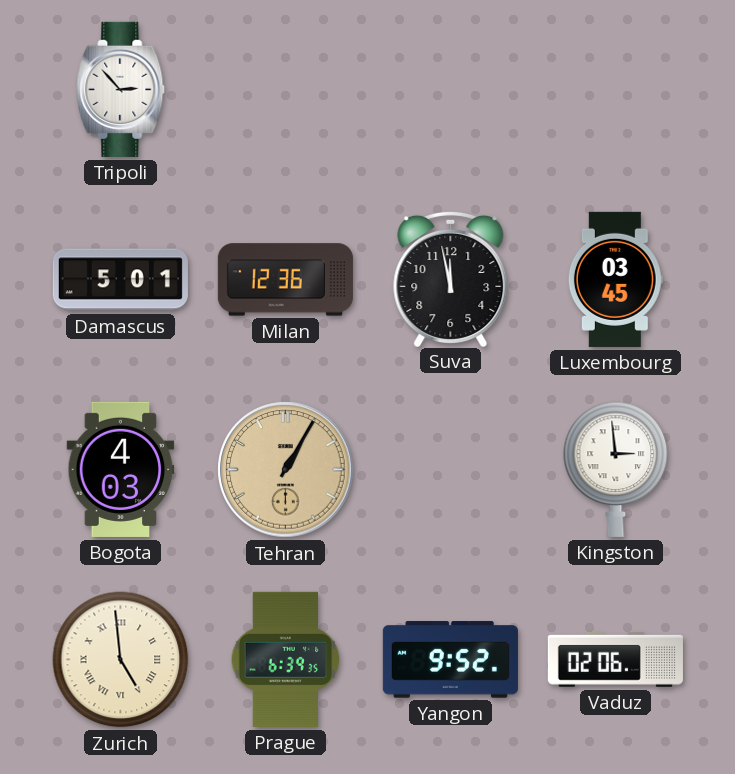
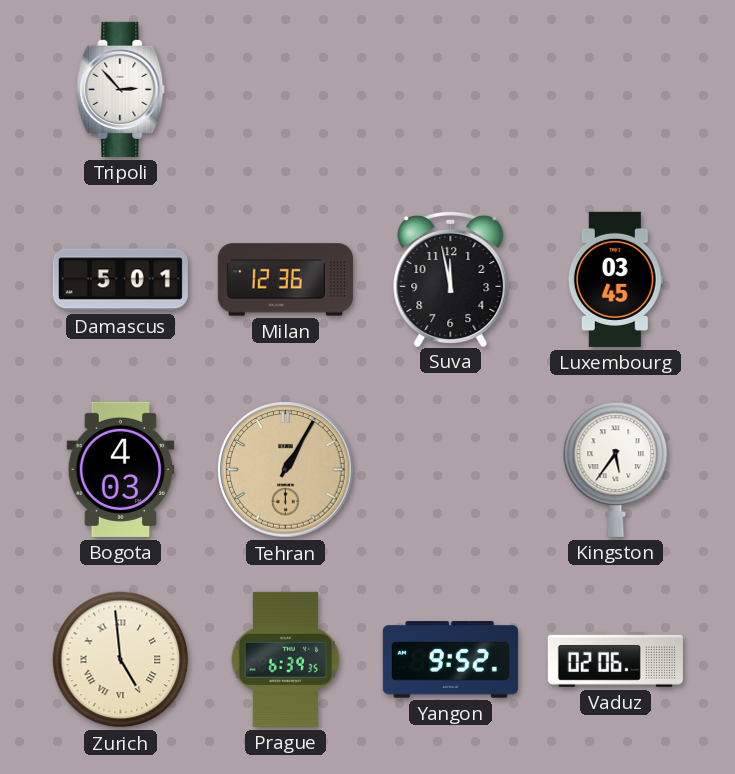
Kingston: 2:59 -> 5:36 (616, 469)
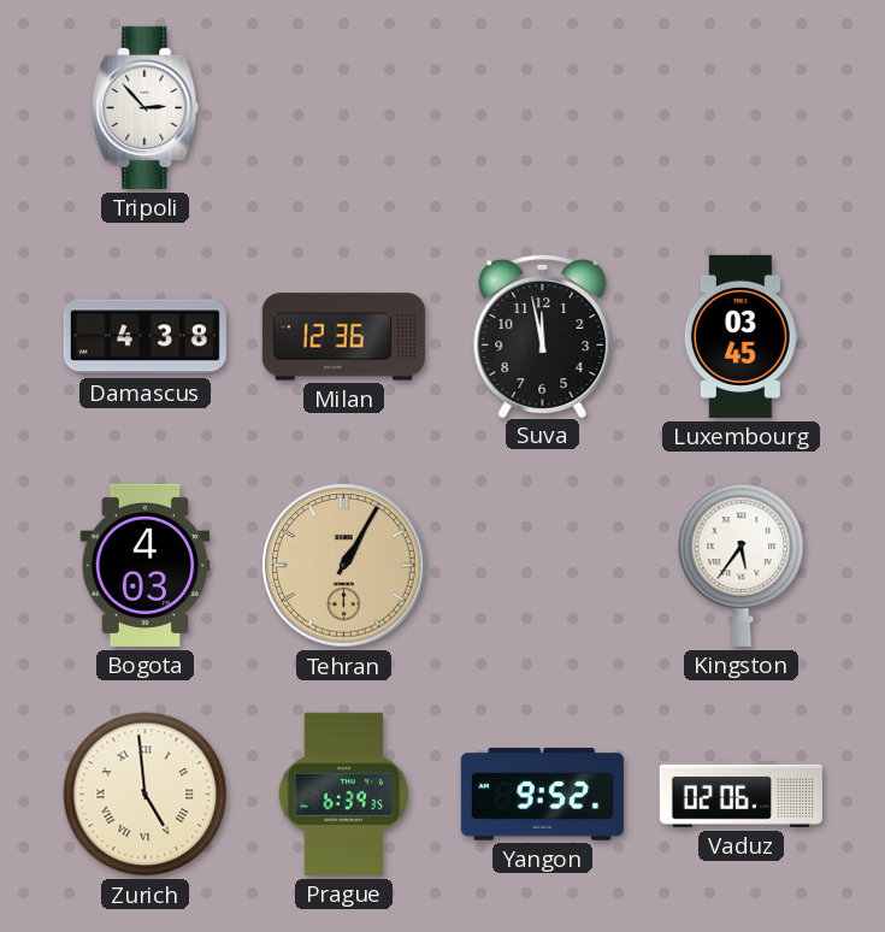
Damascus: 5:01 -> 4:38 (144, 337)
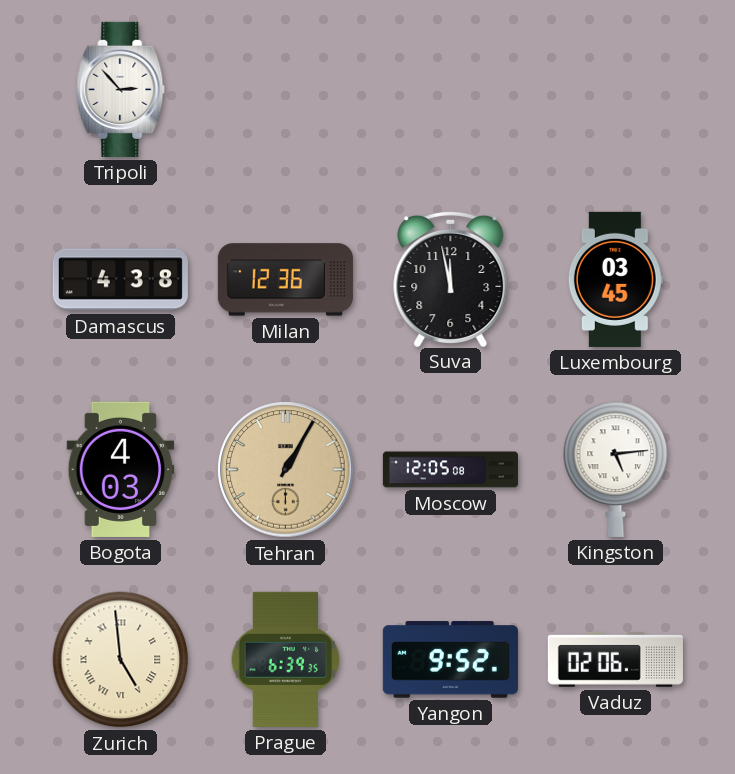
Moscow: none -> 12:05 (450, 470)
Kingston: 5:36 -> 5:14 (616, 469)
